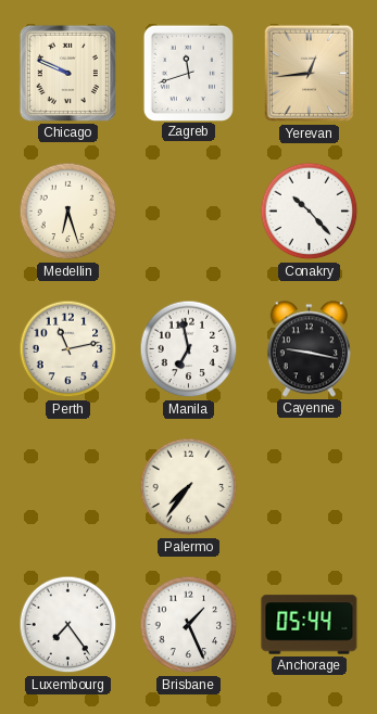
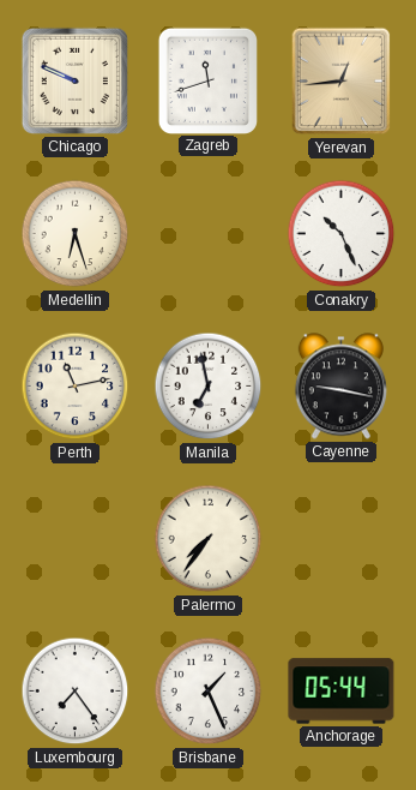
Conakry: 10:23 -> 10:26 (342, 234)
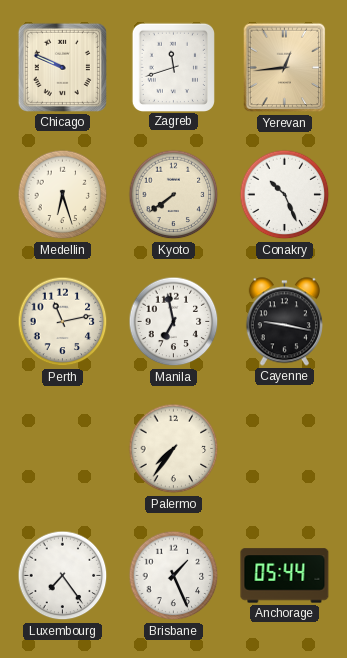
Kyoto: none -> 7:39 (174, 195)
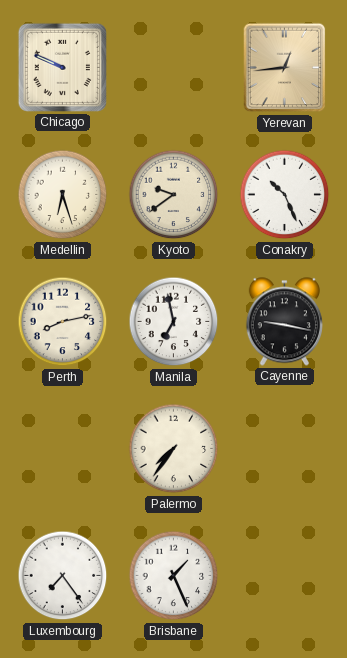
Zagreb: 11:42 -> none (173, 67)
Kyoto: 7:39 -> 9:39 (174, 195)
Perth: 11:13 -> 8:13 (63, 322)
Anchorage: 05:44 -> none (285, 576)
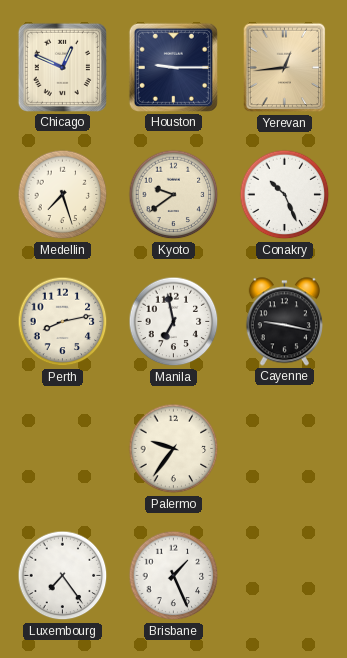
Chicago: 9:49 -> 12:49 (62, 67)
Houston: none -> 9:15 (173, 67)
Medellin: 6:27 -> 7:27 (63, 195)
Palermo: 7:36 -> 9:36 (174, 449)
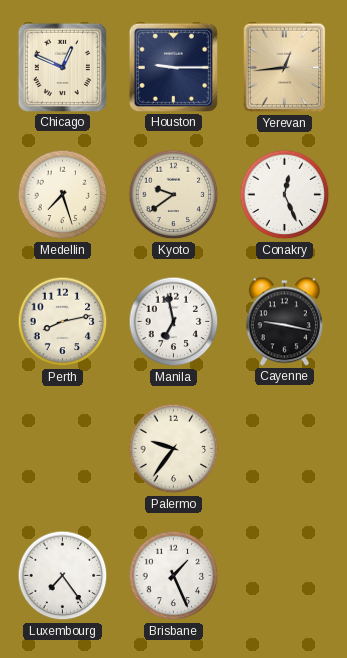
Conakry: 10:26 -> 12:26 (285, 195)
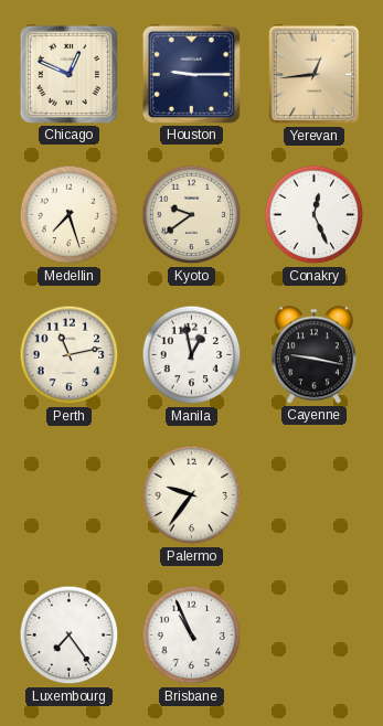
Perth: 8:13 -> 11:13 (70, 355)
Manila: 6:58 -> 12:58 (192, 355)
Brisbane: 1:26 -> 10:56 (192, 636)
